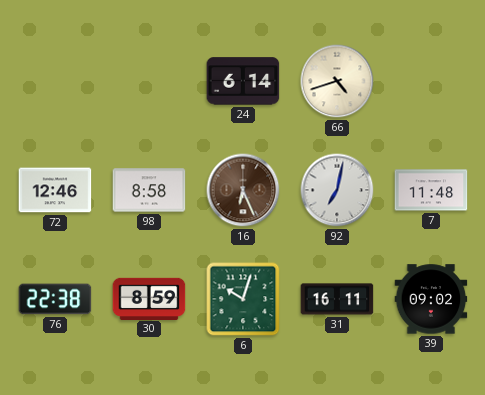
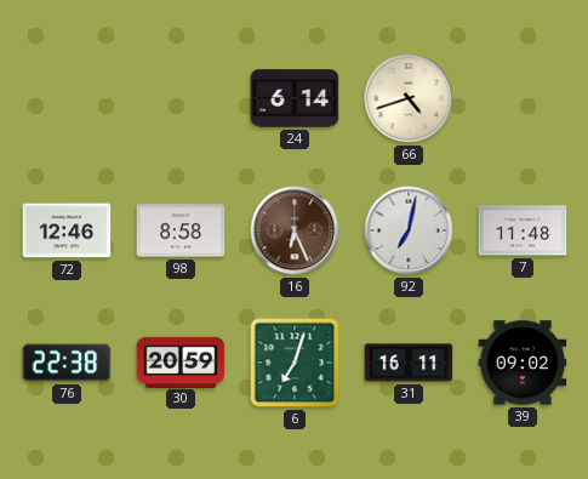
30: 8:59 -> 20:59 (181, 361)
6: 10:03 -> 7:03 (295, 363)
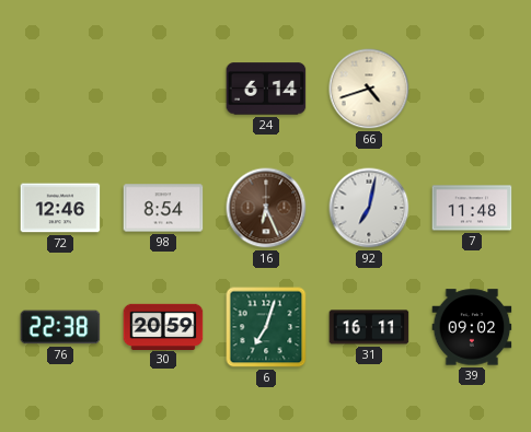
98: 8:58 -> 8:54 (163, 208)
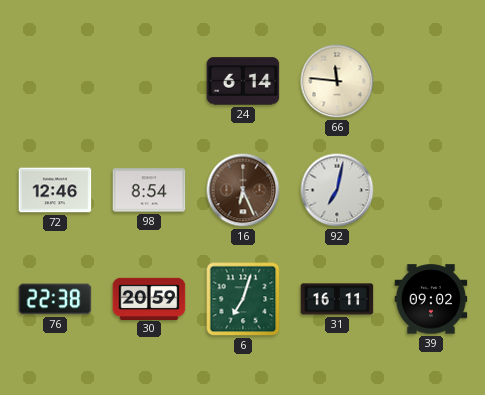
66: 4:42 -> 11:46 (337, 81)
7: 11:48 -> none (472, 208)
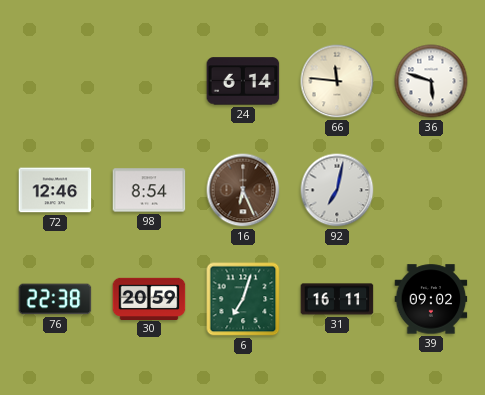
36: none -> 5:48 (431, 81)
